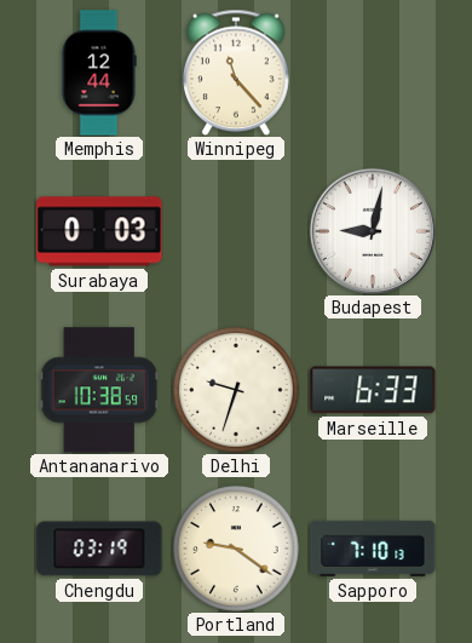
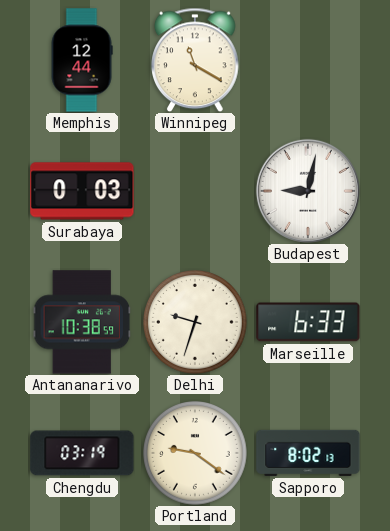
Winnipeg: 11:23 -> 11:20 (196, 60)
Sapporo: 7:10 -> 8:02 (308, 453)
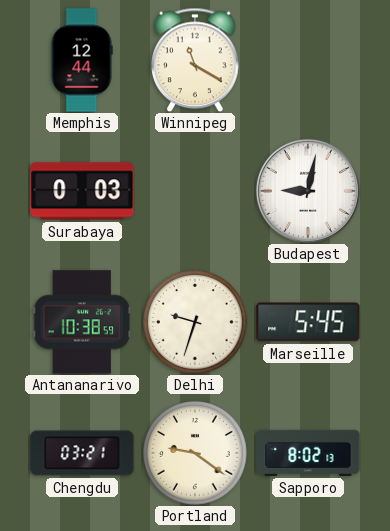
Marseille: 6:33 -> 5:45 (308, 322)
Chengdu: 03:19 -> 03:21 (82, 453)
